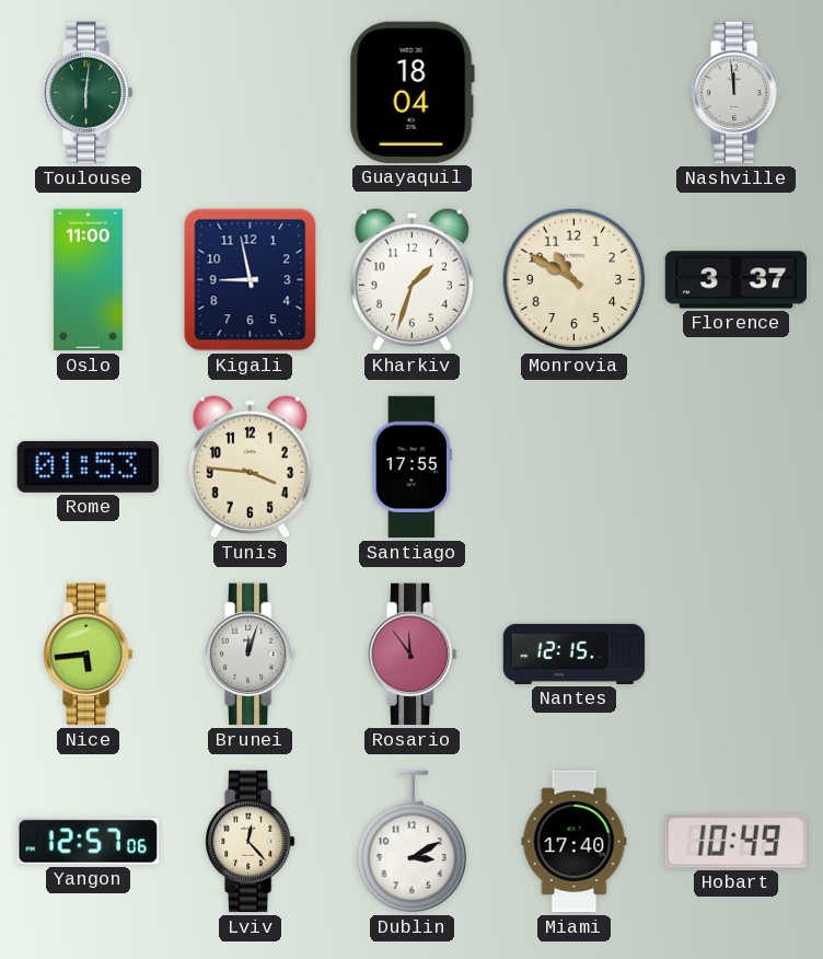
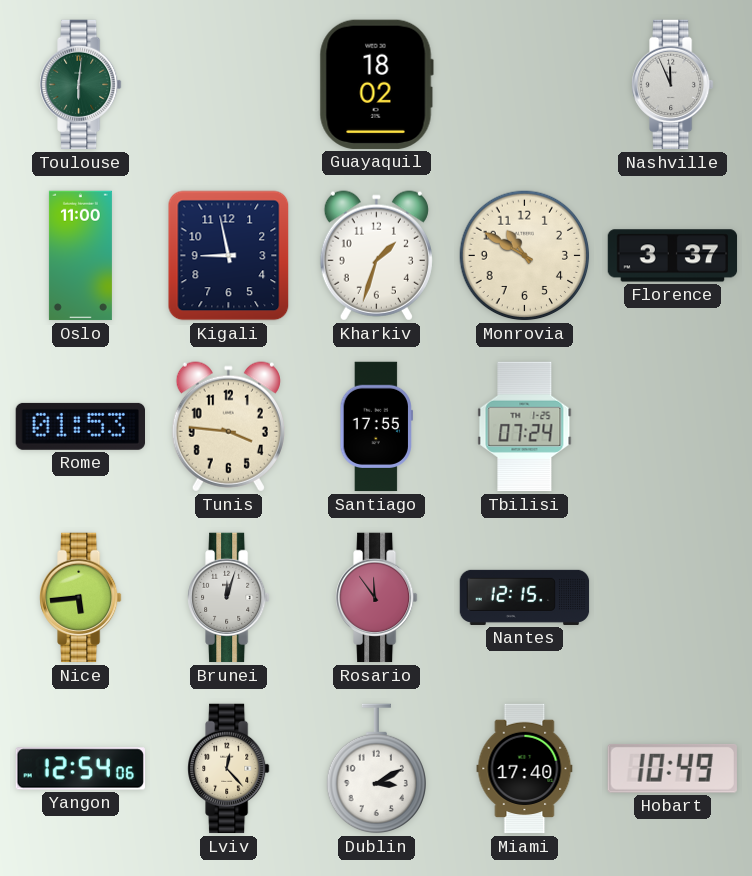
Guayaquil: 18:04 -> 18:02 (376, 84)
Nashville: 11:59 -> 11:56 (673, 85)
Tbilisi: none -> 07:24 (525, 427)
Yangon: 12:57 -> 12:54 (80, 769)
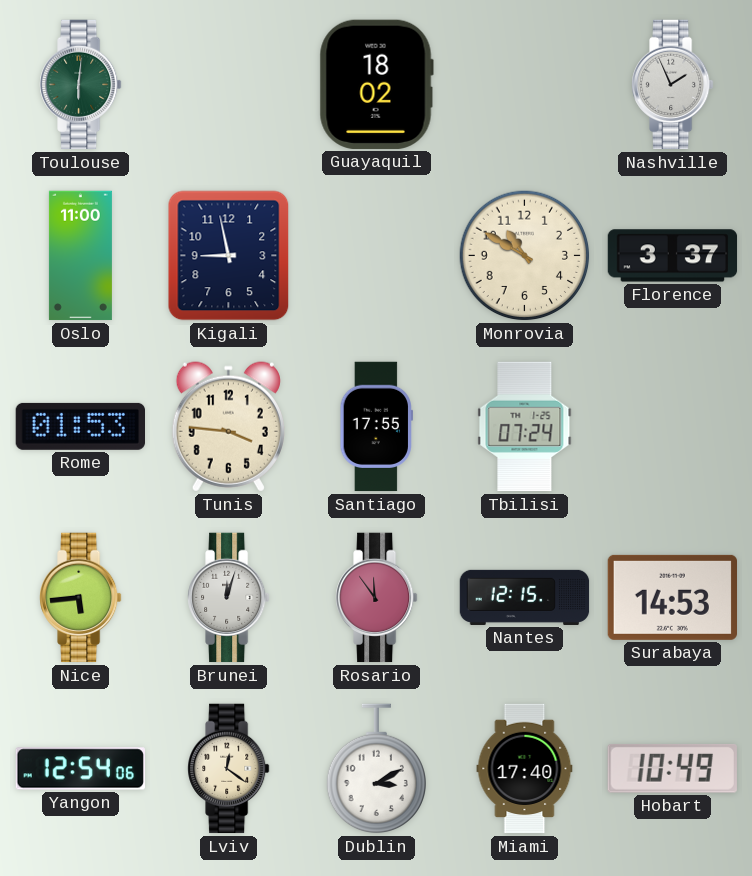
Nashville: 11:56 -> 1:56 (673, 85)
Kharkiv: 1:33 -> none (376, 256)
Surabaya: none -> 14:53 (672, 597)
Lviv: 12:23 -> 12:21 (229, 769)
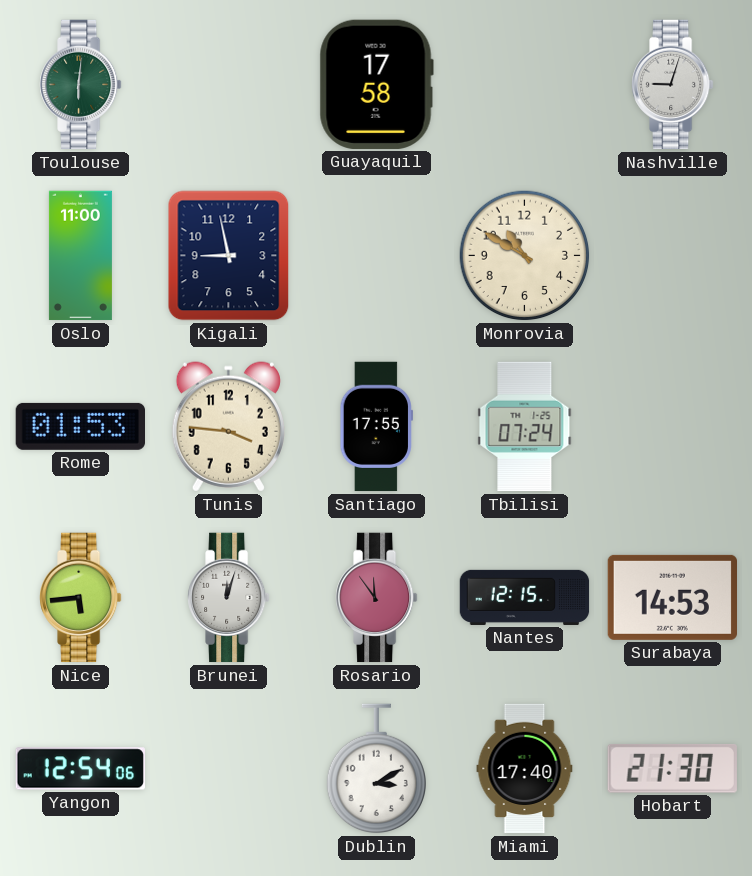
Guayaquil: 18:02 -> 17:58 (376, 84)
Nashville: 1:56 -> 9:03 (673, 85)
Florence: 3:37 -> none (673, 256)
Lviv: 12:21 -> none (229, 769)
Hobart: 10:49 -> 21:30 (672, 768)
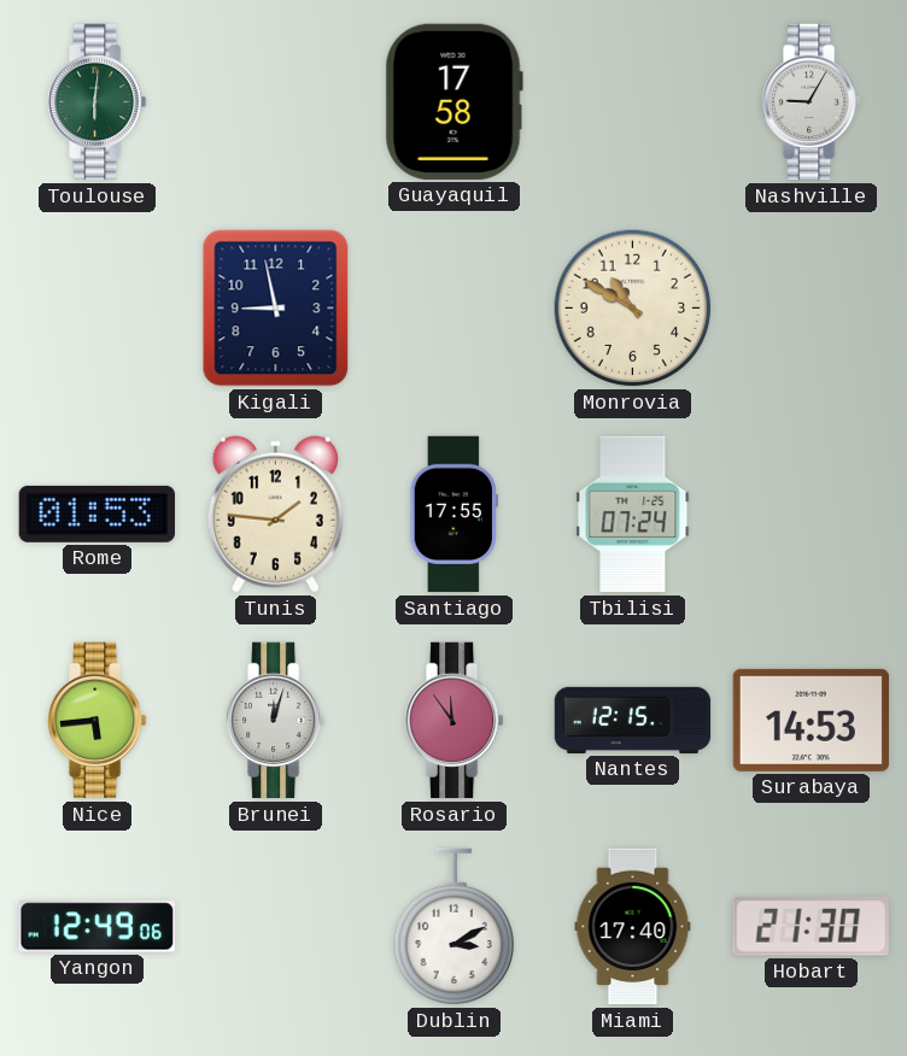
Nashville: 9:03 -> 9:05 (812, 102)
Oslo: 11:00 -> none (80, 256)
Tunis: 3:46 -> 1:46 (275, 515)
Yangon: 12:54 -> 12:49 (96, 927)
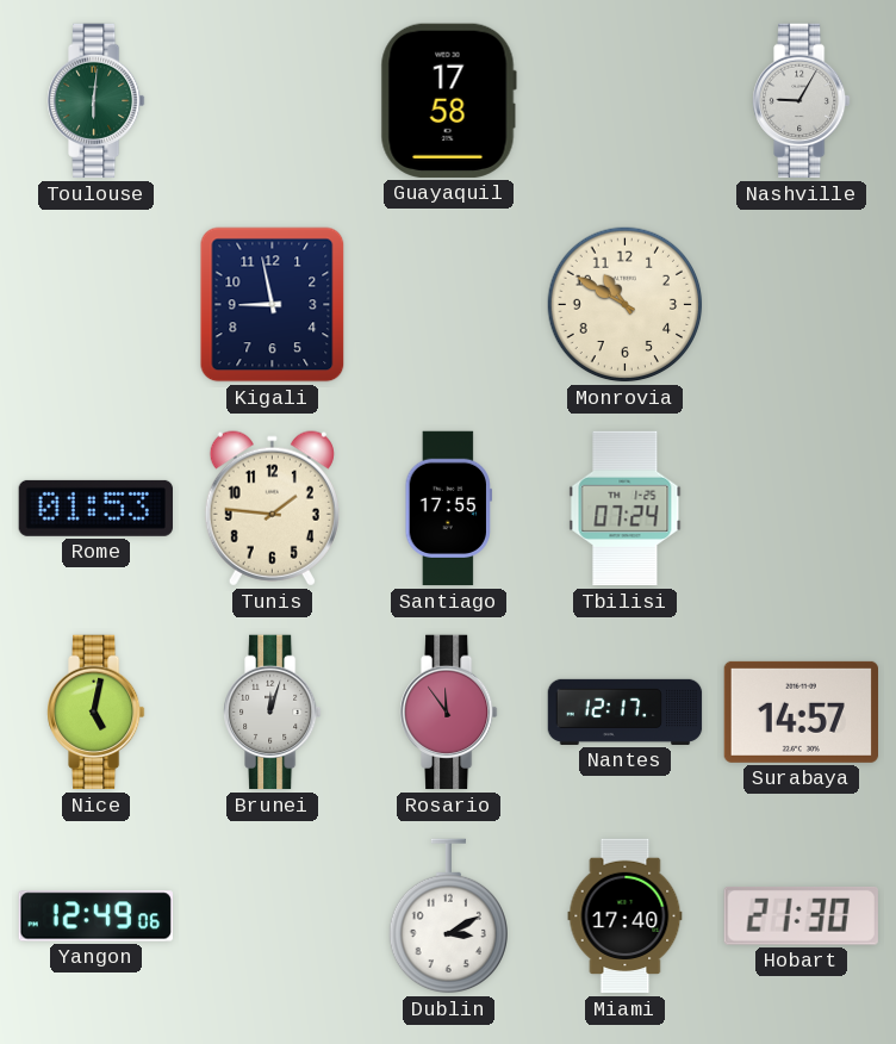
Nice: 5:44 -> 5:02 (97, 713)
Nantes: 12:15 -> 12:17 (626, 711)
Surabaya: 14:53 -> 14:57 (801, 711)
